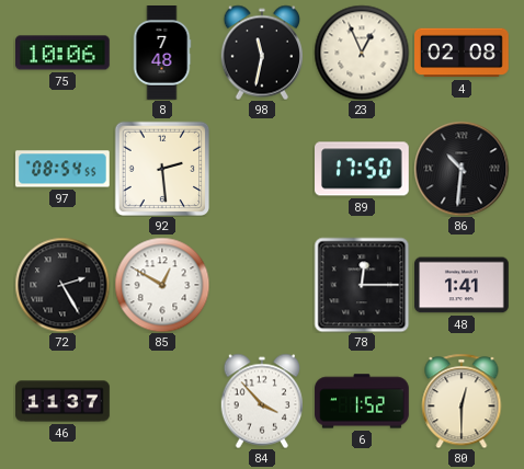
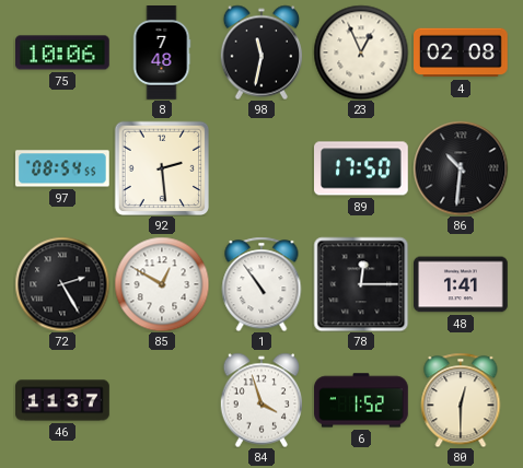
1: none -> 10:54 (261, 284)
84: 3:53 -> 3:57 (260, 400)
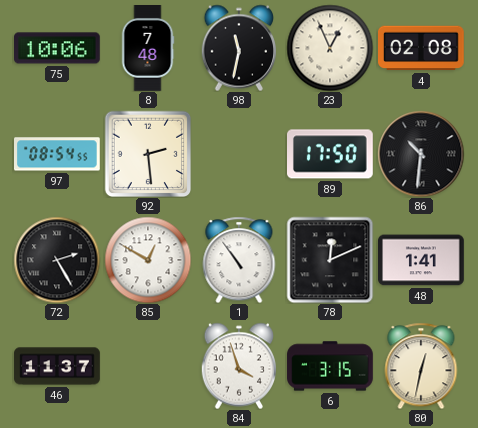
78: 12:15 -> 12:11 (330, 260)
6: 1:52 -> 3:15 (330, 366)
80: 12:30 -> 12:32 (421, 366)
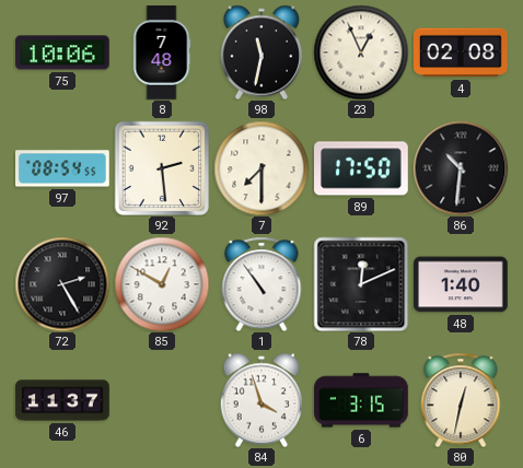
7: none -> 7:30 (261, 168)
48: 1:41 -> 1:40 (462, 284)
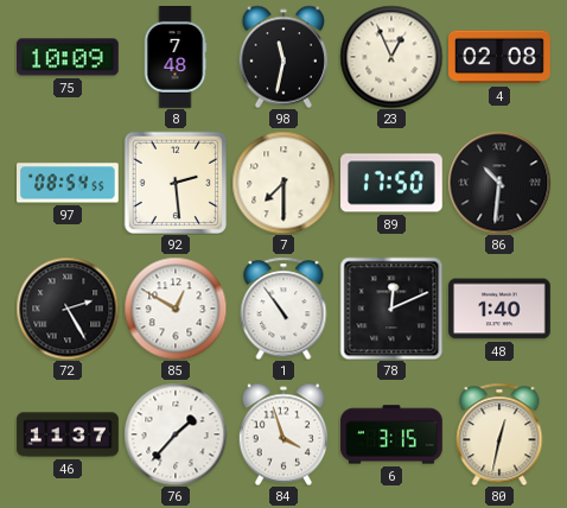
75: 10:06 -> 10:09 (69, 57)
76: none -> 1:37 (176, 434)
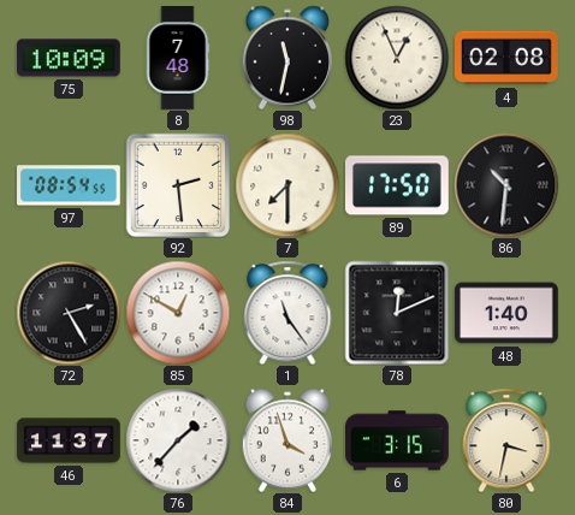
1: 10:54 -> 11:24 (287, 313)
80: 12:32 -> 3:32 (506, 440)
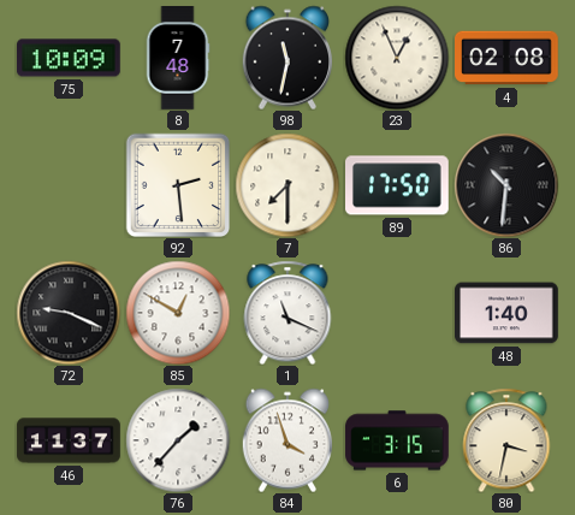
97: 08:54 -> none (70, 185)
72: 2:25 -> 9:19 (69, 313)
1: 11:24 -> 11:19 (287, 313)
78: 12:11 -> none (397, 313)
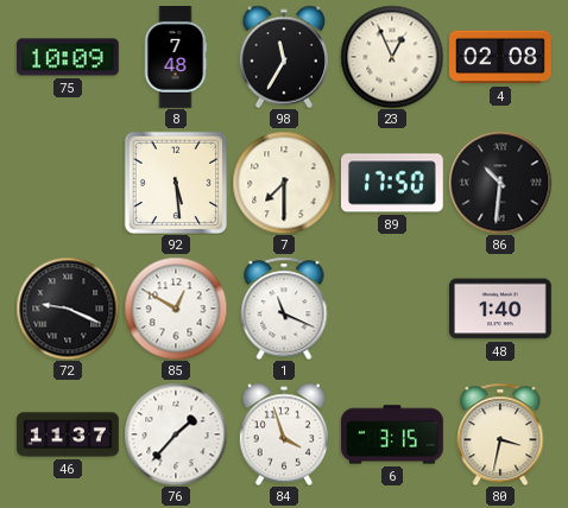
98: 11:32 -> 11:35 (283, 57)
92: 2:29 -> 5:29 (176, 183)
